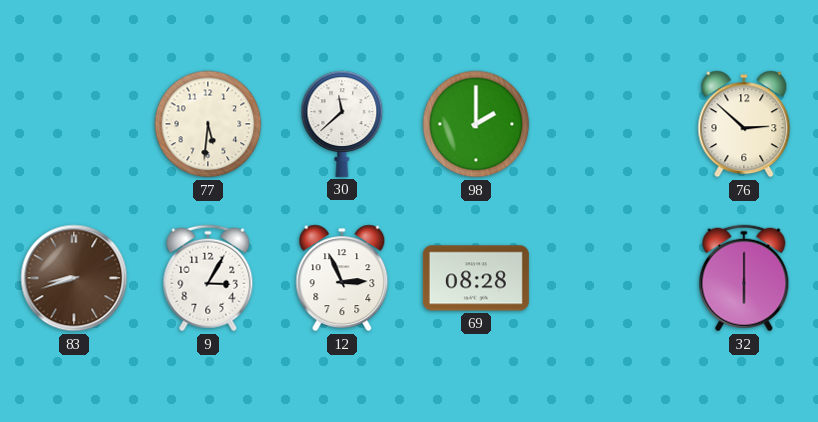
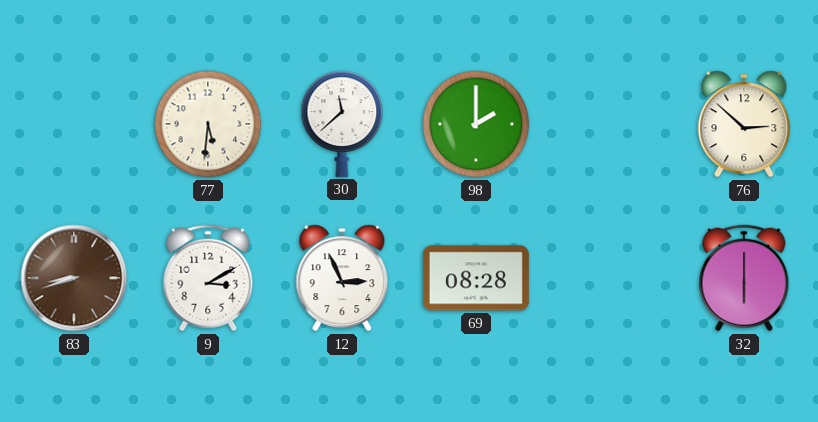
9: 3:05 -> 3:10 (208, 278)
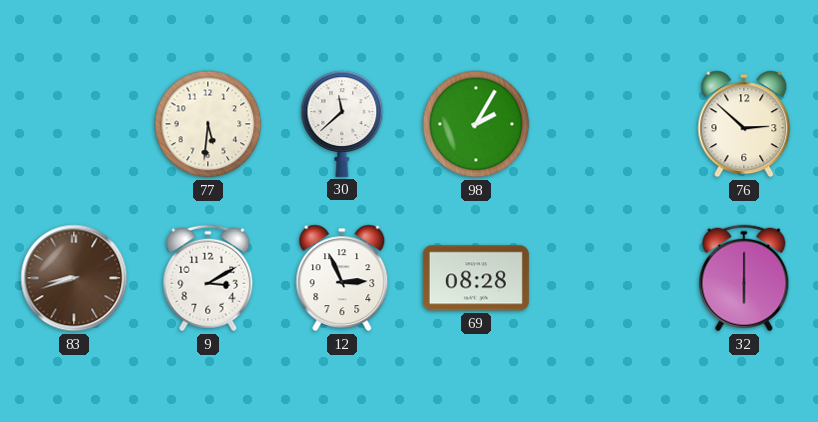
98: 2:00 -> 2:05 (476, 124)
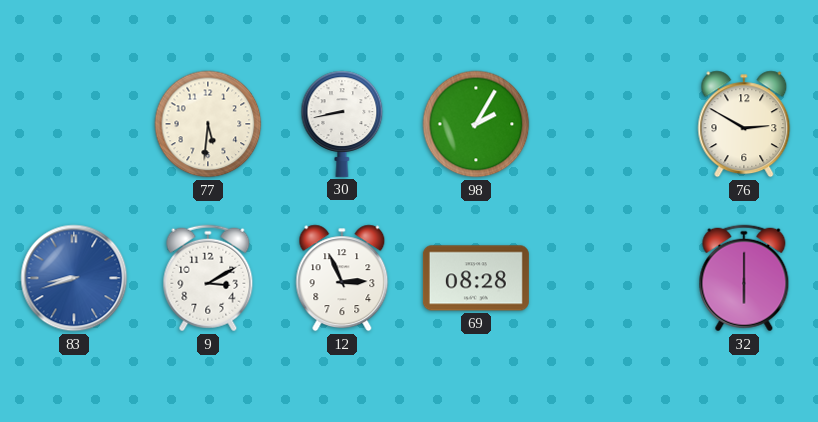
30: 11:38 -> 8:43 (342, 124)
76: 2:52 -> 2:50 (744, 124)
83 dial: brown -> blue (74, 278)
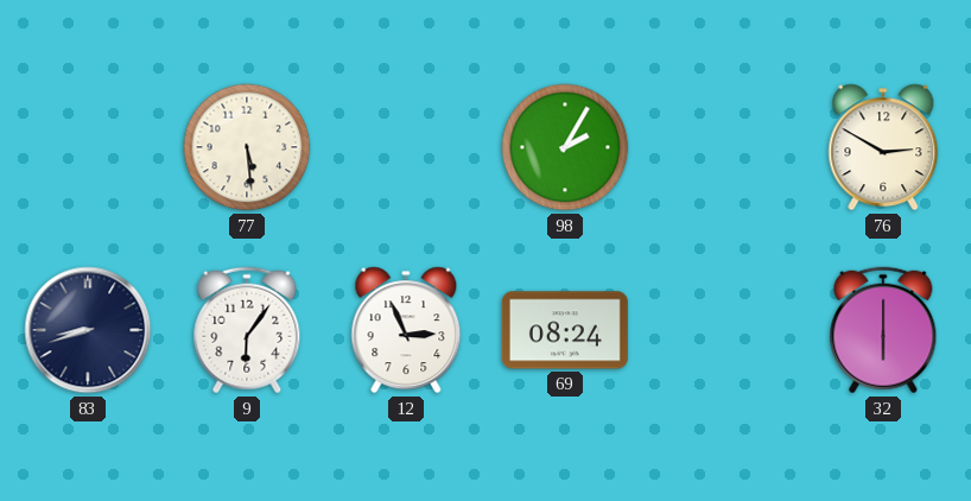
77: 5:31 -> 5:29 (247, 147)
30: 8:43 -> none (342, 124)
83 dial: blue -> navy (88, 330)
9: 3:10 -> 6:06 (247, 330)
69: 08:28 -> 08:24 (565, 330)
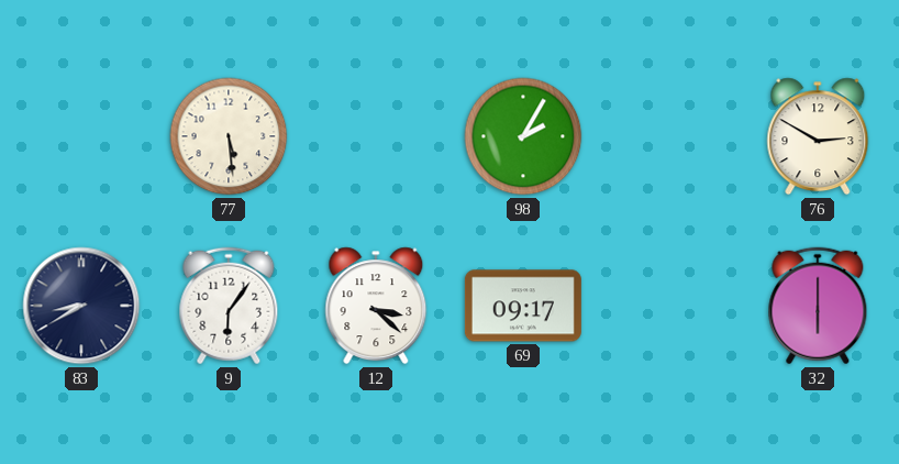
83: 8:42 -> 8:40 (81, 306)
12: 2:56 -> 3:22 (376, 306)
69: 08:24 -> 09:17 (523, 306)
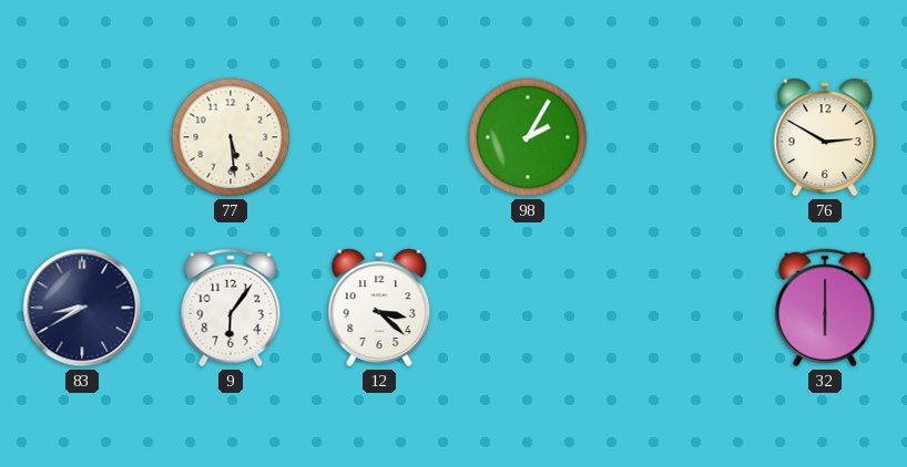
69: 09:17 -> none (523, 306)
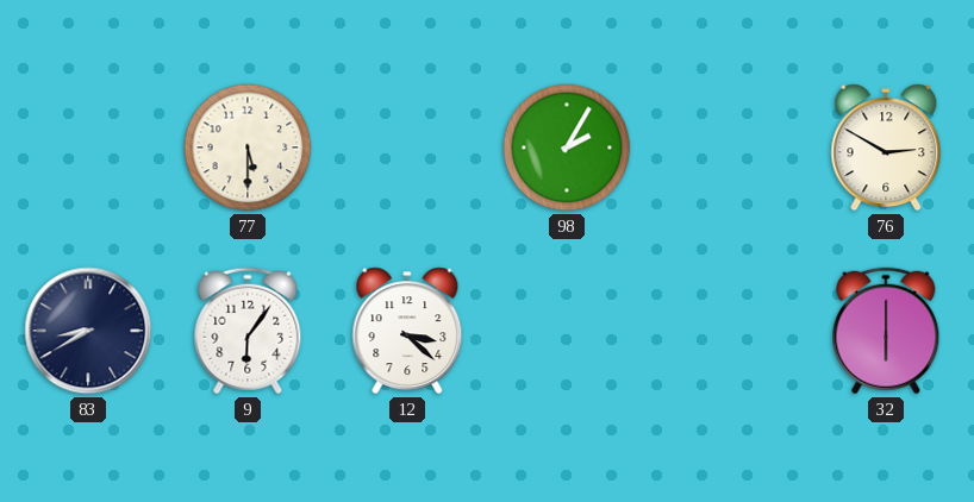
77: 5:29 -> 5:30 (248, 148)
